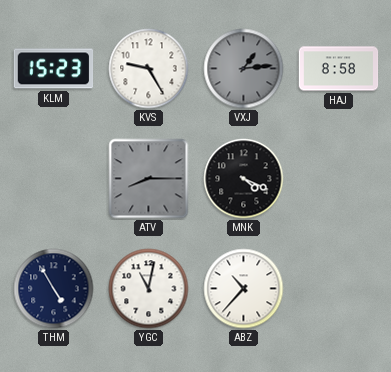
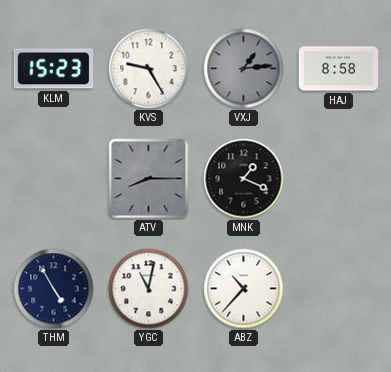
MNK: 4:19 -> 1:19 (244, 179)
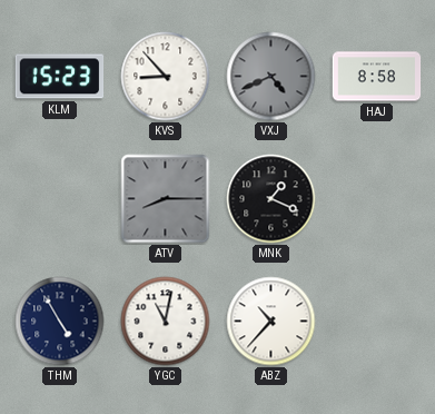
KVS: 9:25 -> 8:53 (166, 77)
VXJ: 1:14 -> 4:41 (271, 77)
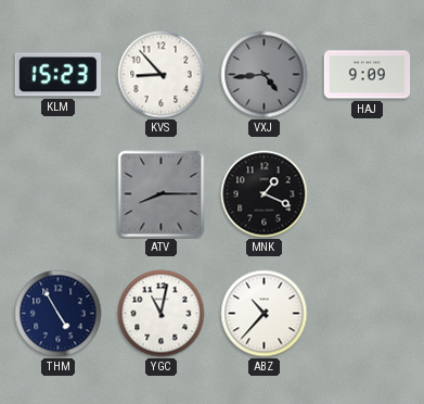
VXJ: 4:41 -> 4:44 (265, 75)
HAJ: 8:58 -> 9:09 (368, 75)
